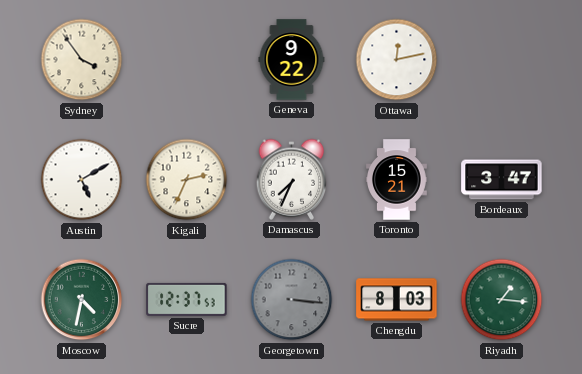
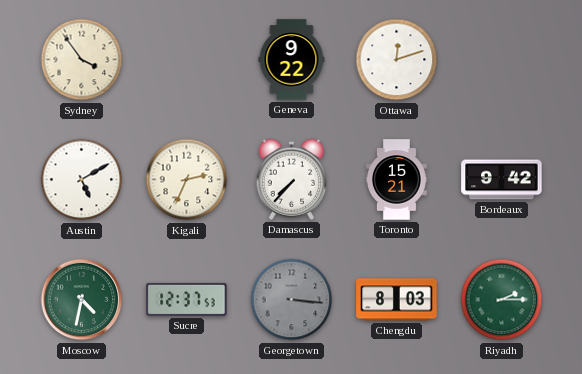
Ottawa: 12:13 -> 12:12 (397, 60)
Damascus: 7:34 -> 7:37 (292, 179)
Bordeaux: 3:47 -> 9:42 (502, 180)
Riyadh: 1:16 -> 2:15 (502, 300)
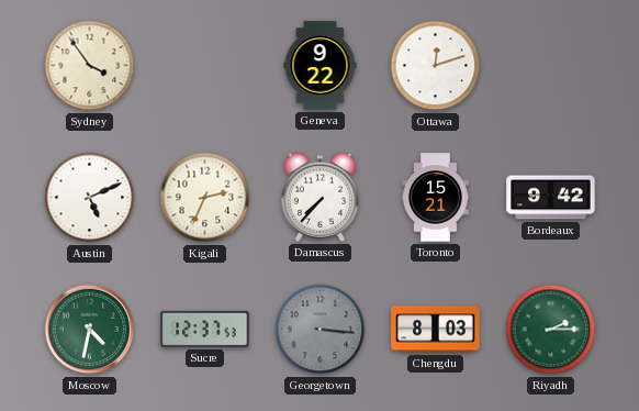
Austin: 5:10 -> 5:11 (90, 198)
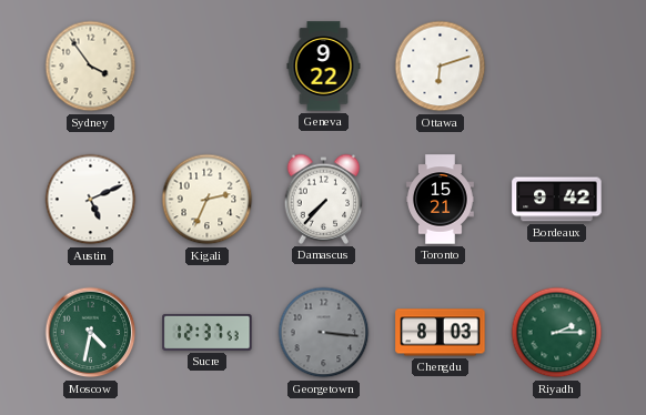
Ottawa: 12:12 -> 6:12 (441, 67)
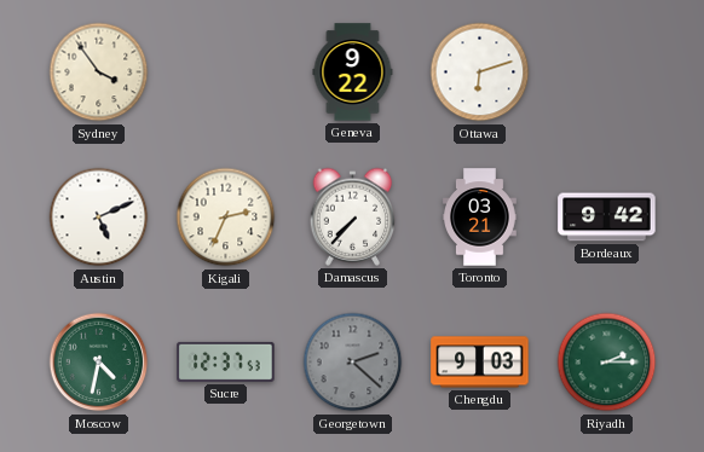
Toronto: 15:21 -> 03:21 (480, 218)
Georgetown: 3:16 -> 2:22 (353, 363)
Chengdu: 8:03 -> 9:03 (480, 363)
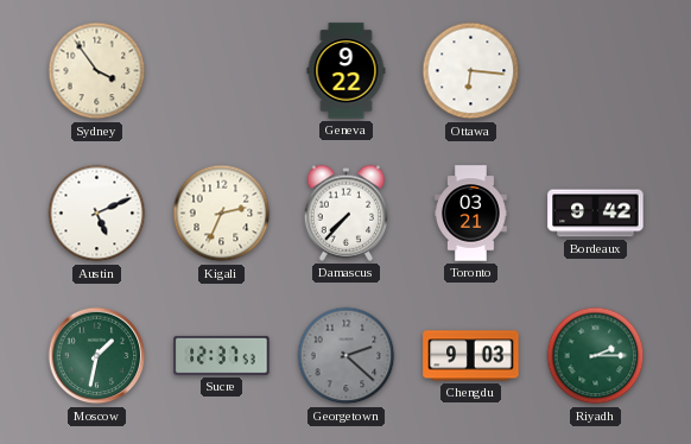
Ottawa: 6:12 -> 6:16 (471, 71)
Moscow: 4:32 -> 1:32 (97, 356)
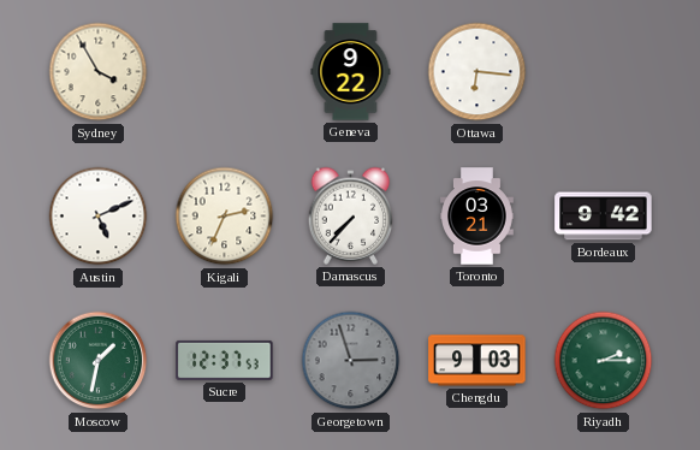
Sydney: 3:54 -> 3:55 (99, 72)
Georgetown: 2:22 -> 2:57 (351, 361)
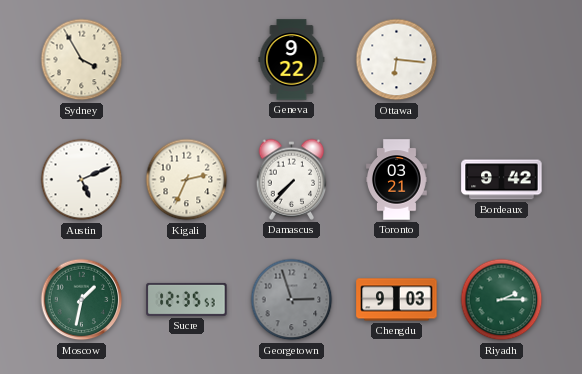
Sucre: 12:37 -> 12:35 (187, 299)
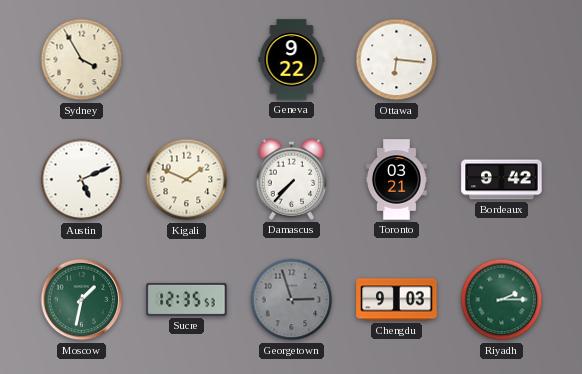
Kigali: 2:34 -> 1:49 (187, 180)
